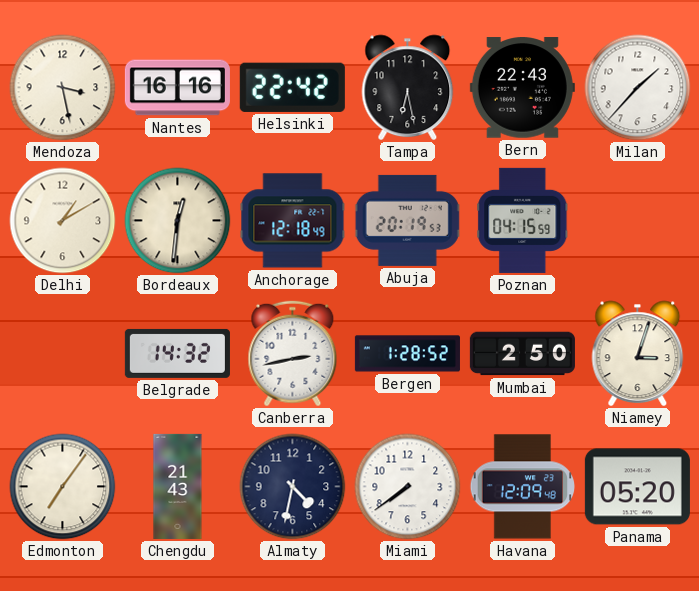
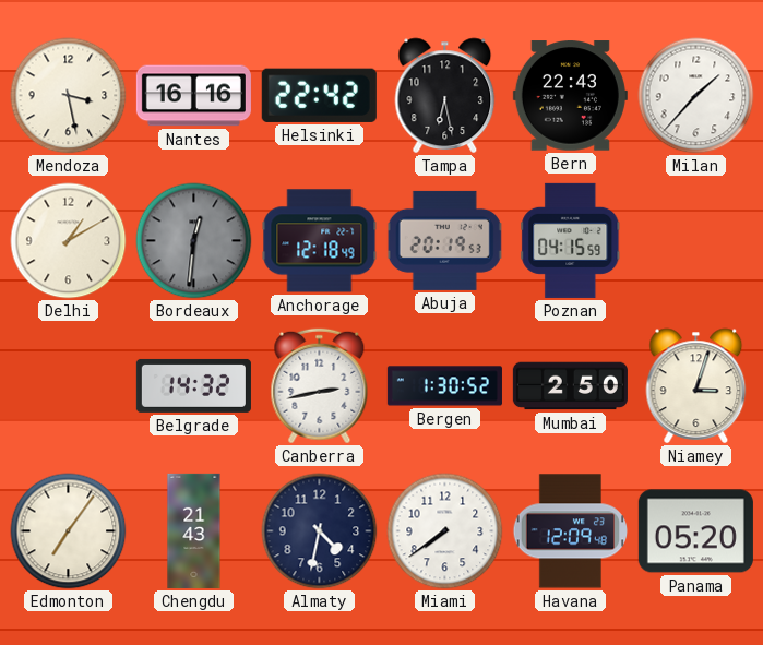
Bordeaux dial: cream -> grey (194, 241)
Bergen: 1:28 -> 1:30 (444, 386)
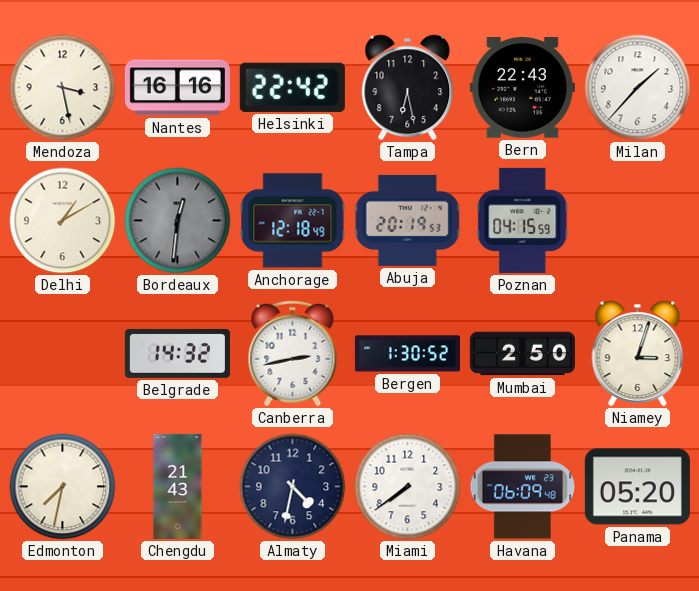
Edmonton: 7:06 -> 7:32 (63, 487)
Havana: 12:09 -> 06:09 (523, 487)
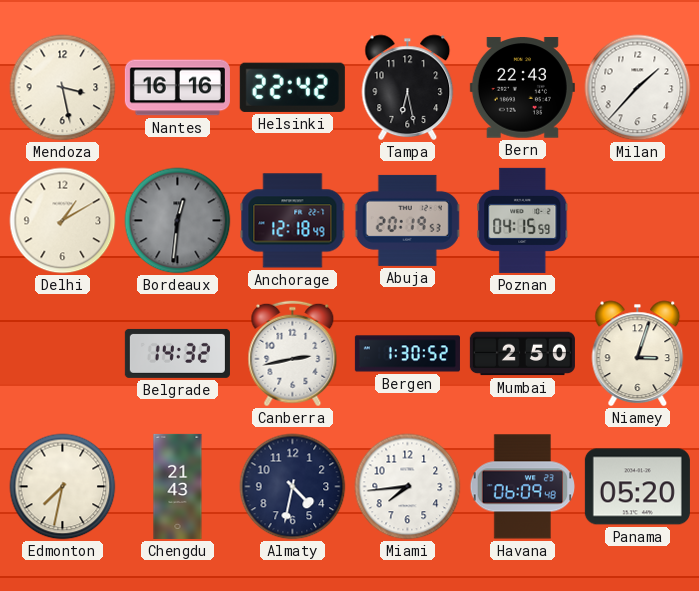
Miami: 7:39 -> 7:44 (408, 487)
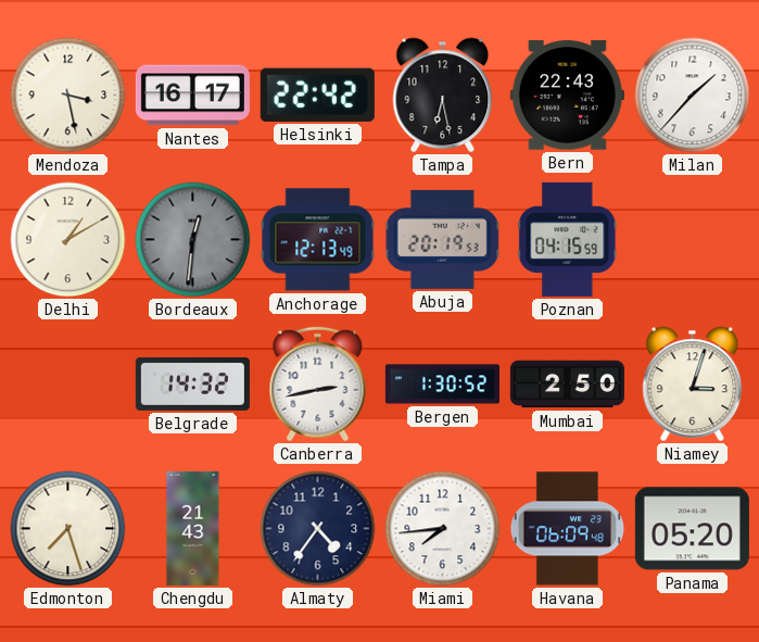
Nantes: 16:16 -> 16:17 (192, 96)
Anchorage: 12:18 -> 12:13 (318, 240)
Edmonton: 7:32 -> 7:27 (68, 529)
Almaty: 4:32 -> 4:36 (318, 529)
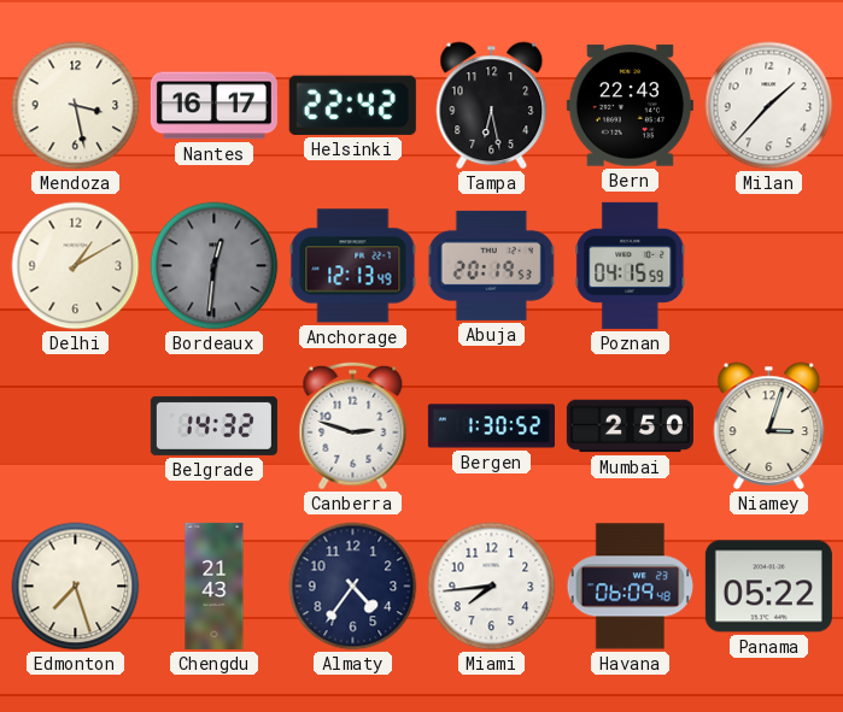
Canberra: 2:43 -> 2:48 (353, 426)
Panama: 05:20 -> 05:22 (768, 587)
